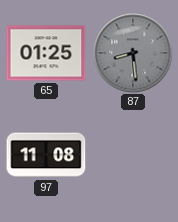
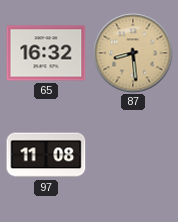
65: 01:25 -> 16:32 (46, 53)
87 dial: grey -> champagne (133, 53)
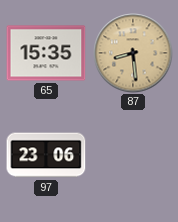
65: 16:32 -> 15:35 (46, 53)
97: 11:08 -> 23:06 (46, 155)
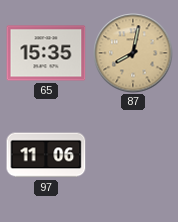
87: 8:29 -> 8:02 (133, 53)
97: 23:06 -> 11:06 (46, 155)
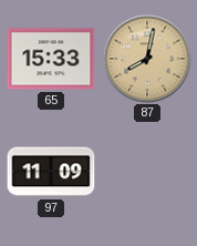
65: 15:35 -> 15:33 (51, 59)
97: 11:06 -> 11:09 (51, 172)
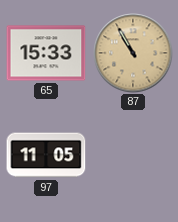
87: 8:02 -> 10:55 (133, 53)
97: 11:09 -> 11:05 (46, 155)
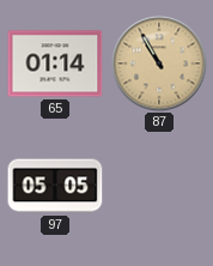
65: 15:33 -> 01:14 (55, 64)
97: 11:05 -> 05:05 (55, 186)
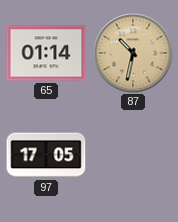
87: 10:55 -> 10:32 (133, 53)
97: 05:05 -> 17:05 (46, 155)
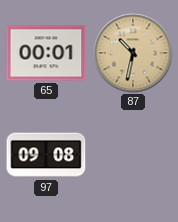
65: 01:14 -> 00:01 (46, 53)
97: 17:05 -> 09:08 (46, 155)
